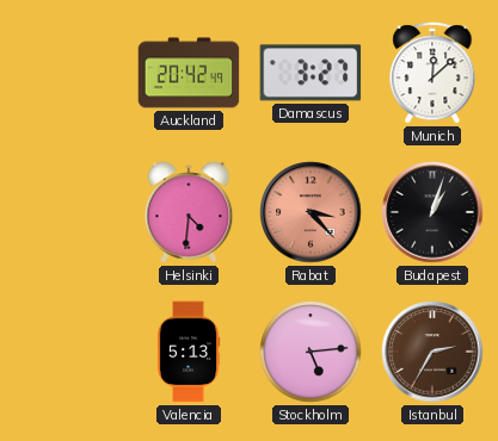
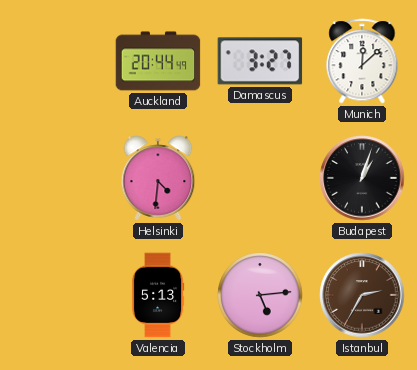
Auckland: 20:42 -> 20:44 (158, 61)
Rabat: 3:23 -> none (311, 212)
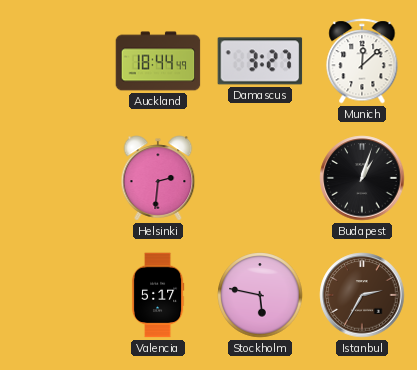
Auckland: 20:44 -> 18:44 (158, 61)
Helsinki: 4:31 -> 2:31 (158, 178)
Valencia: 5:13 -> 5:17 (158, 295)
Stockholm: 5:14 -> 5:47 (260, 295)
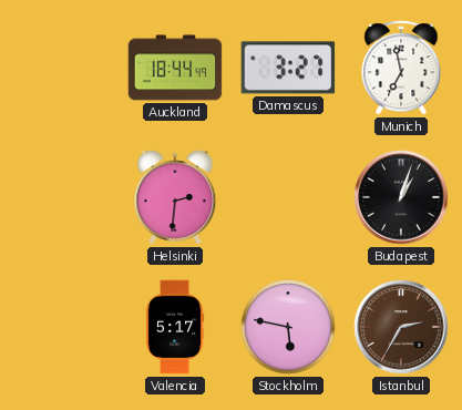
Munich: 12:08 -> 6:58 (401, 68)
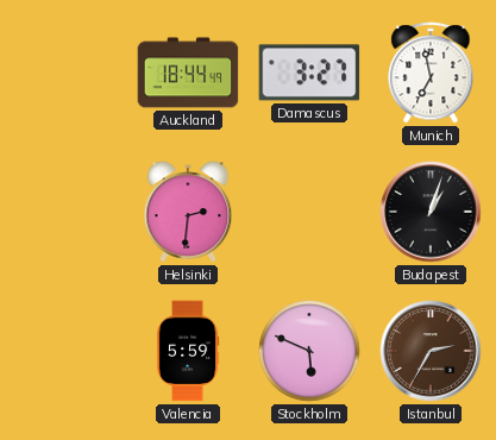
Valencia: 5:17 -> 5:59 (188, 351)
Stockholm: 5:47 -> 5:49 (309, 351)
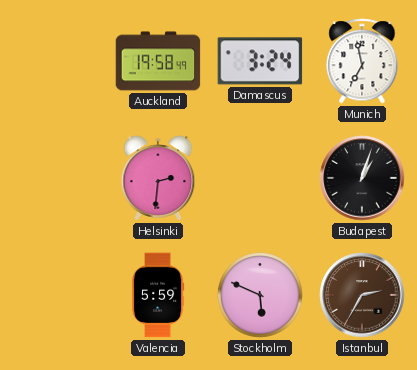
Auckland: 18:44 -> 19:58 (158, 61)
Damascus: 3:27 -> 3:24 (260, 61)
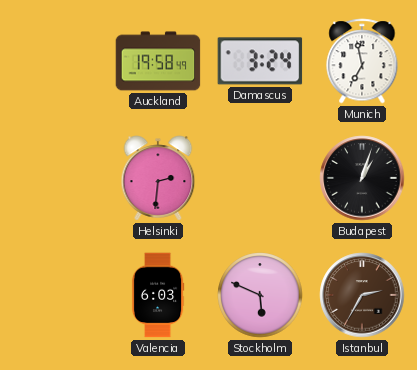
Valencia: 5:59 -> 6:03 (158, 295)
